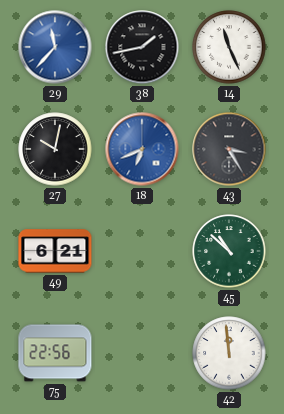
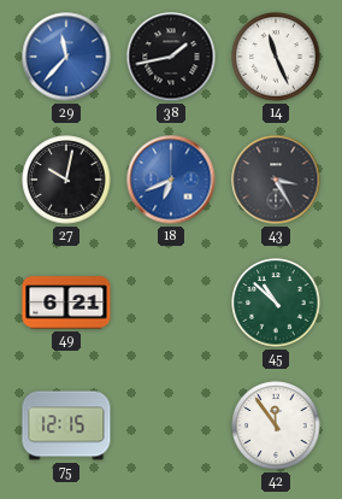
75: 22:56 -> 12:15 (66, 425)
42: 11:59 -> 11:54 (276, 425)
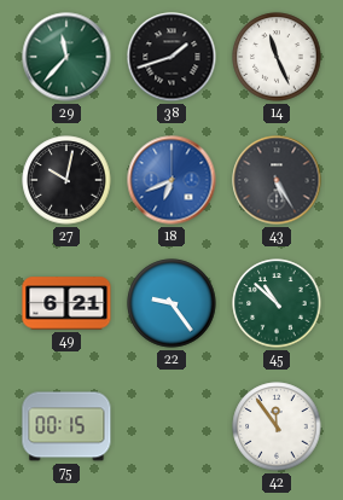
29 dial: blue -> green (66, 57)
38: 1:43 -> 1:42 (171, 57)
43: 3:25 -> 5:25 (277, 180)
22: none -> 9:24 (171, 303)
75: 12:15 -> 00:15 (66, 426)
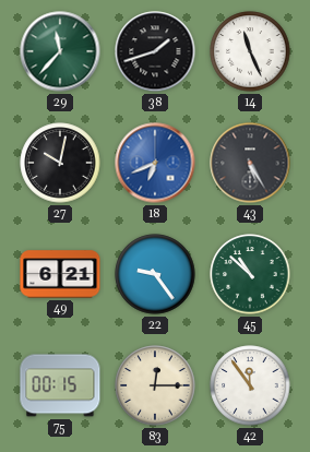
83: none -> 12:15 (155, 385)
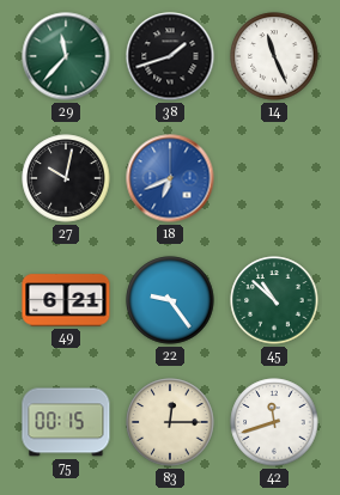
43: 5:25 -> none (250, 163)
42: 11:54 -> 11:42 (274, 422)
